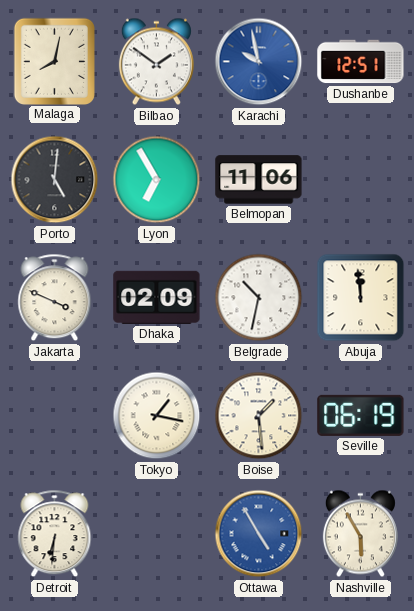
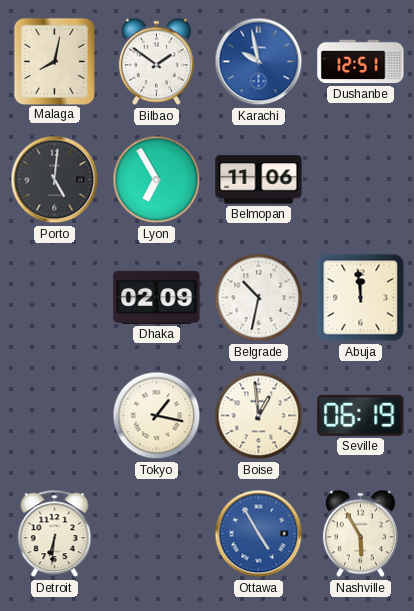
Jakarta: 3:49 -> none (55, 298)
Boise: 1:29 -> 12:59 (259, 416)
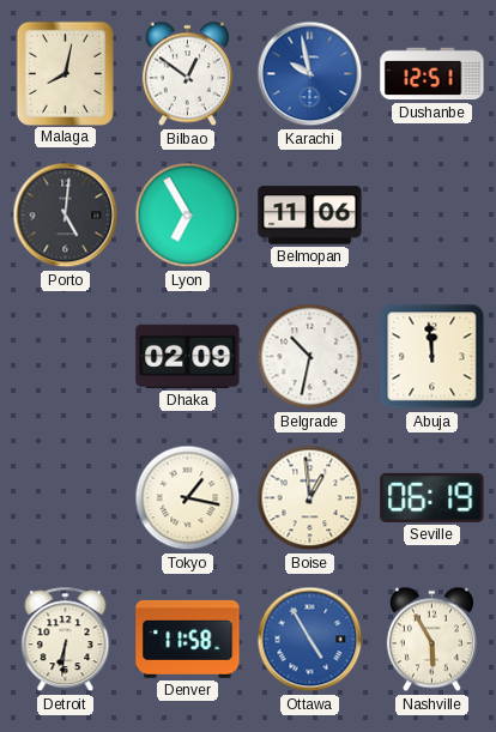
Bilbao: 1:51 -> 12:51 (187, 74)
Denver: none -> 11:58 (188, 639)
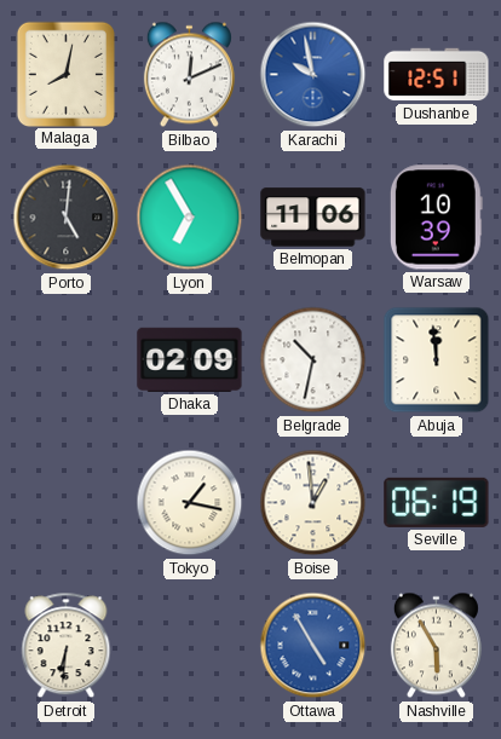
Bilbao: 12:51 -> 12:11 (189, 75)
Warsaw: none -> 10:39 (436, 218)
Denver: 11:58 -> none (188, 639)
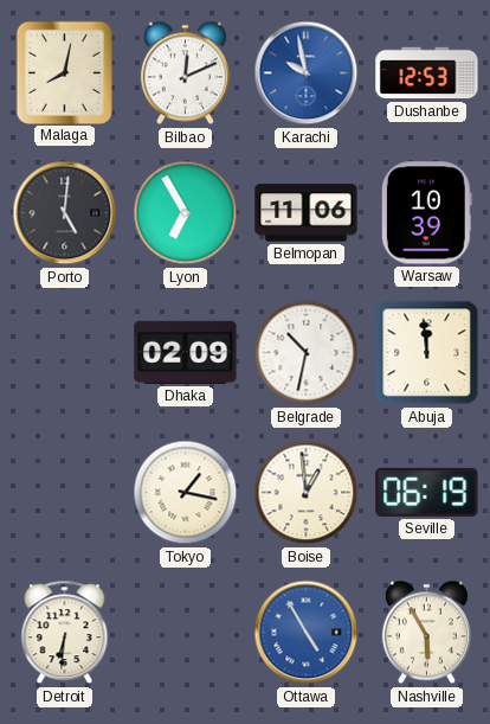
Dushanbe: 12:51 -> 12:53 (427, 73)
